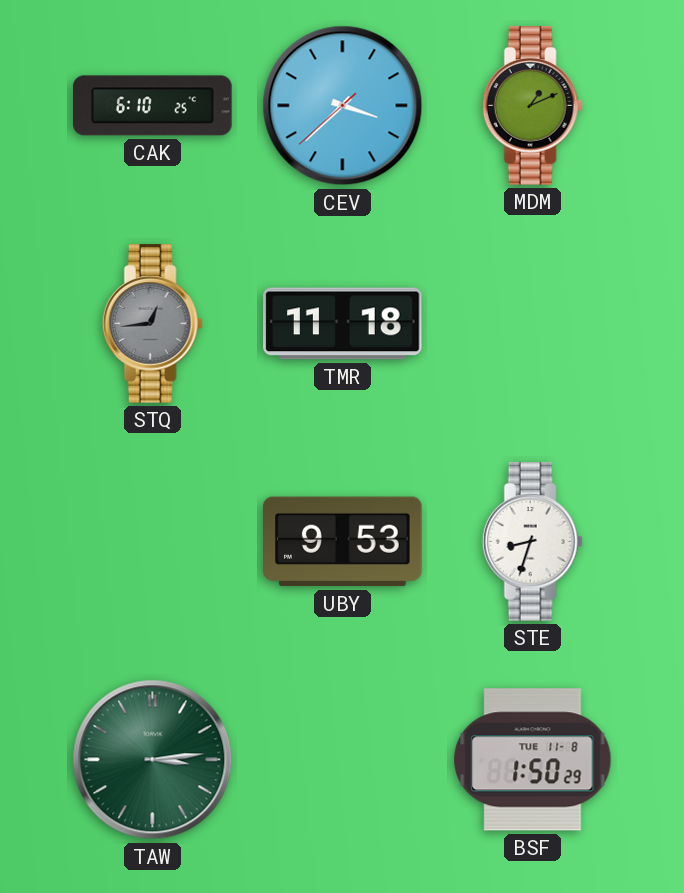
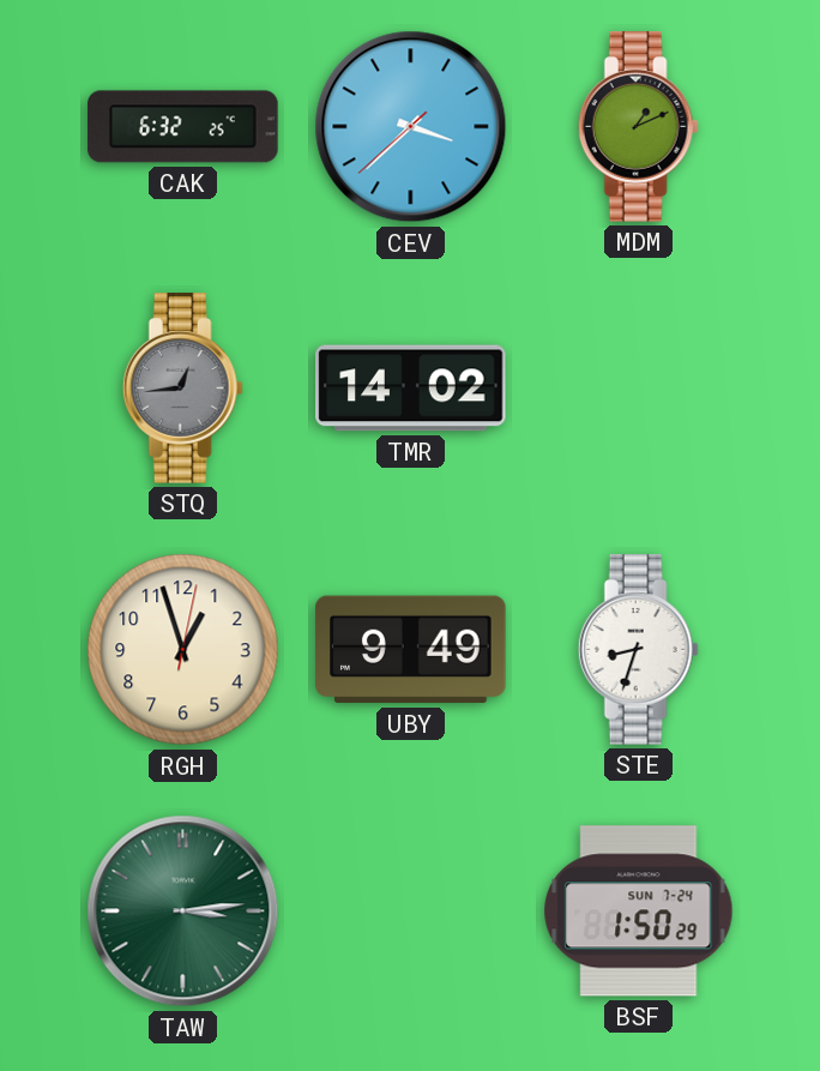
CAK: 6:10 -> 6:32 (183, 127)
TMR: 11:18 -> 14:02 (411, 389)
RGH: none -> 12:57 (183, 650)
UBY: 9:53 -> 9:49 (411, 650)
BSF date: TUE 11-8 -> SUN 7-24 (639, 911)
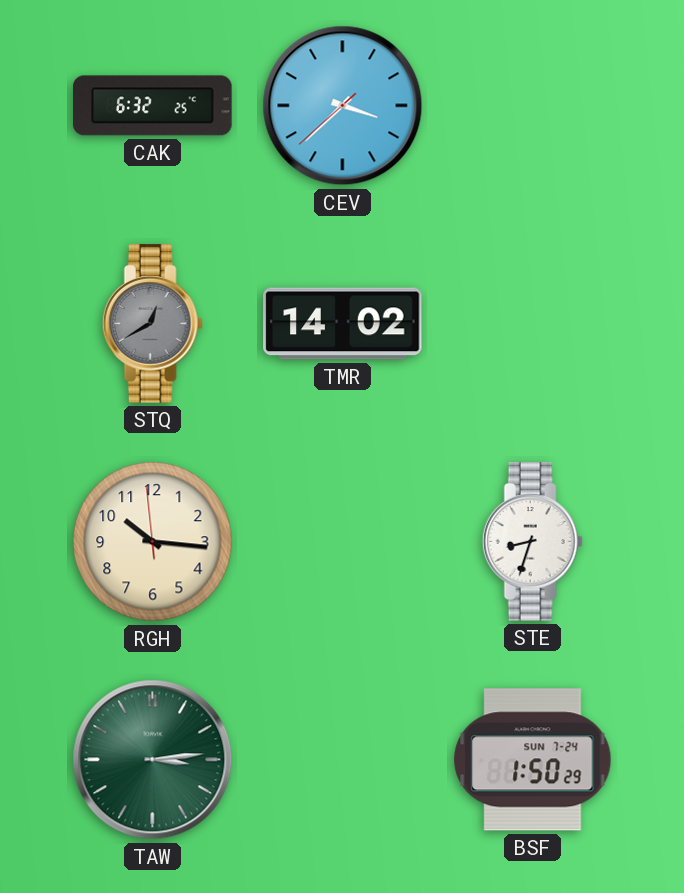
MDM: 1:11 -> none (638, 127)
STQ: 12:44 -> 12:40 (152, 324)
RGH: 12:57 -> 10:15 (153, 542)
UBY: 9:49 -> none (411, 650)
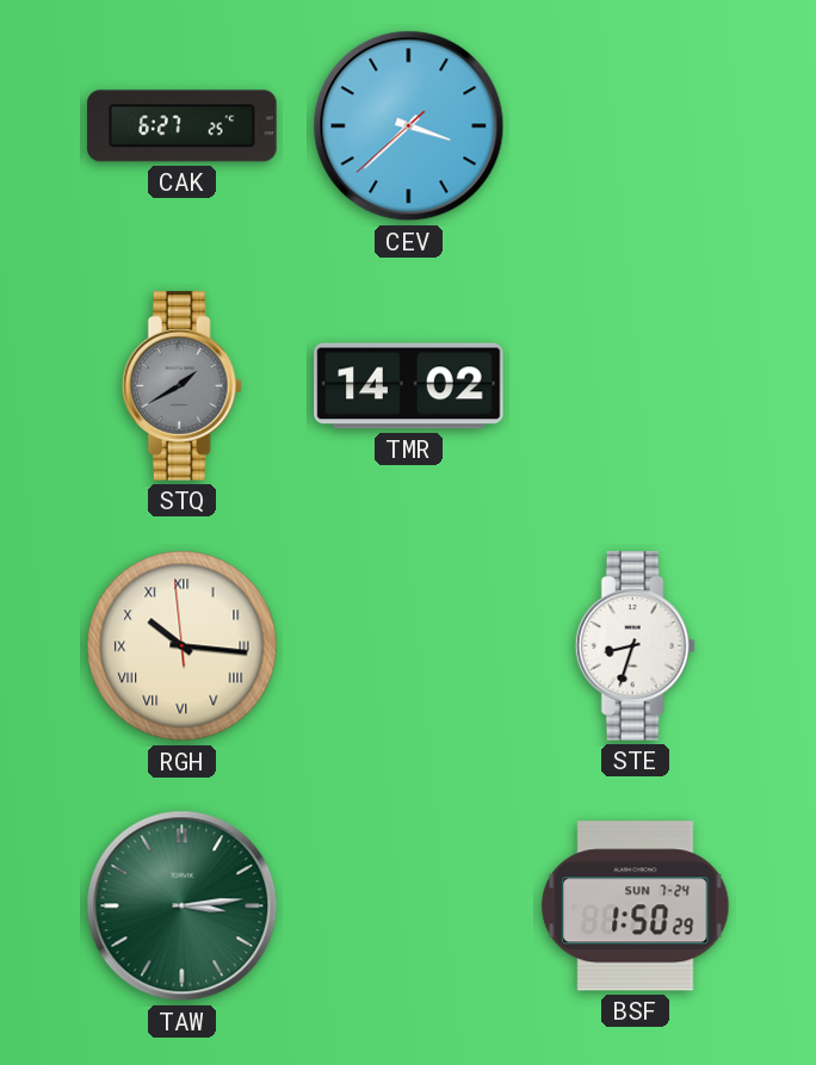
CAK: 6:32 -> 6:27 (183, 126)
STQ: 12:40 -> 1:40 (181, 386)
RGH numerals: Arabic -> Roman (183, 646)
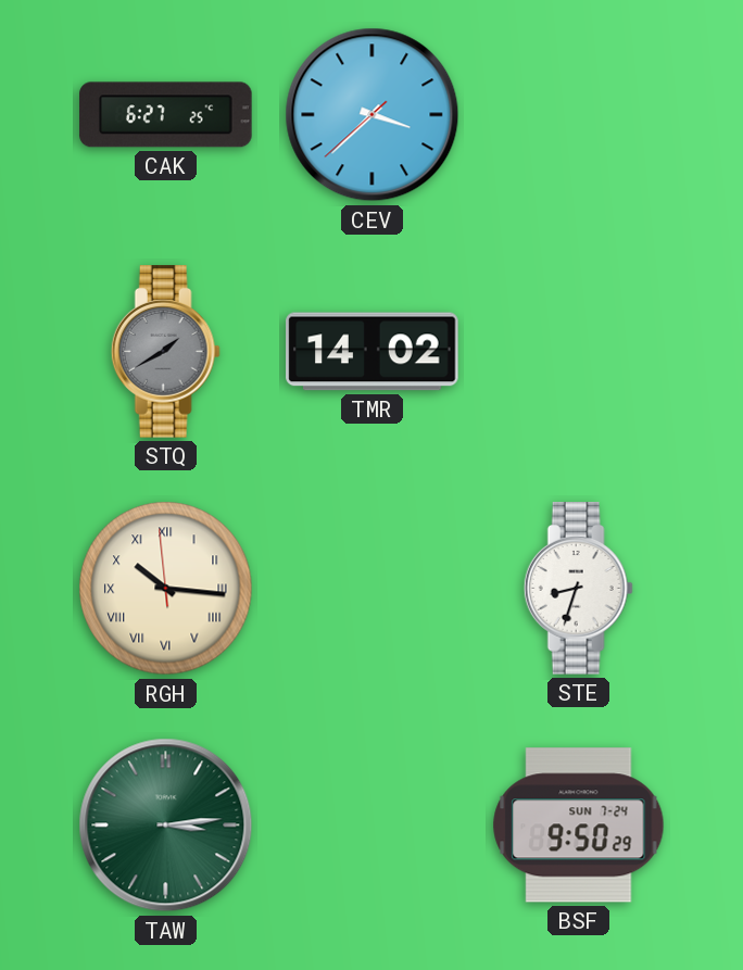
BSF: 1:50 -> 9:50 (579, 826)
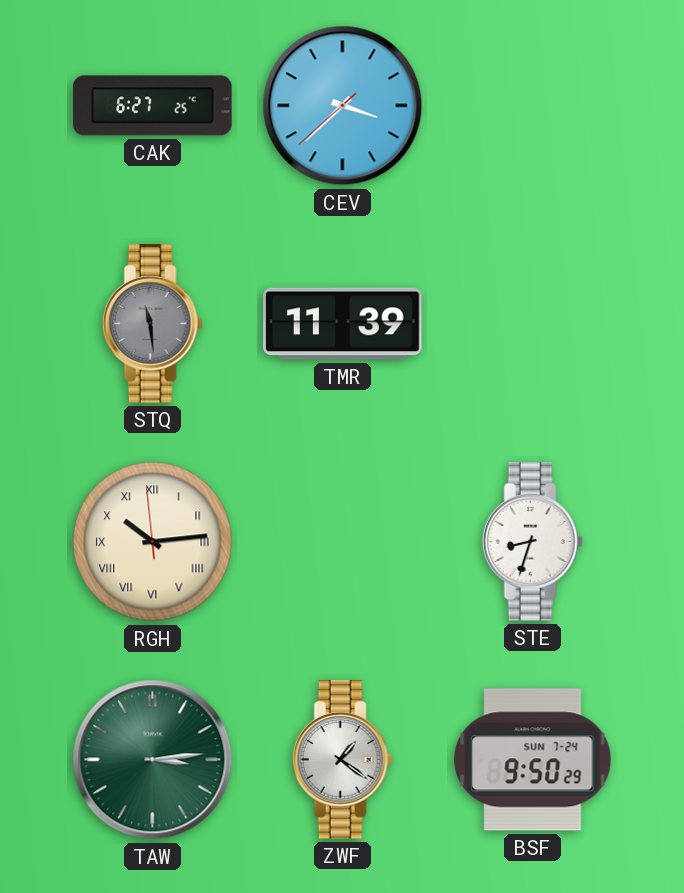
STQ: 1:40 -> 11:29 (152, 324)
TMR: 14:02 -> 11:39 (343, 324)
RGH: 10:15 -> 10:13 (153, 542)
ZWF: none -> 1:21 (342, 760)
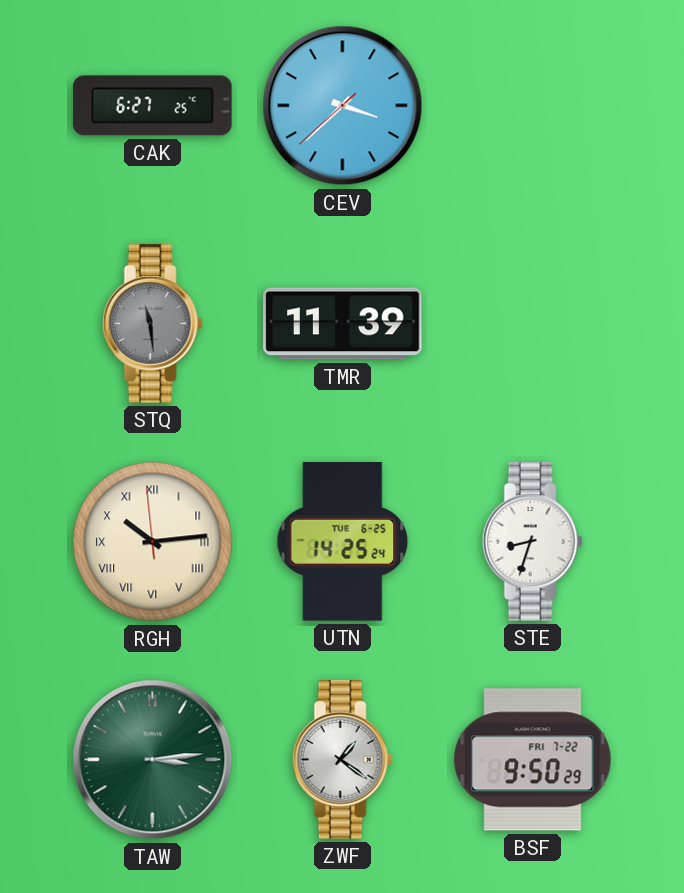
UTN: none -> 14:25 (343, 542)
BSF date: SUN 7-24 -> FRI 7-22 (533, 760)
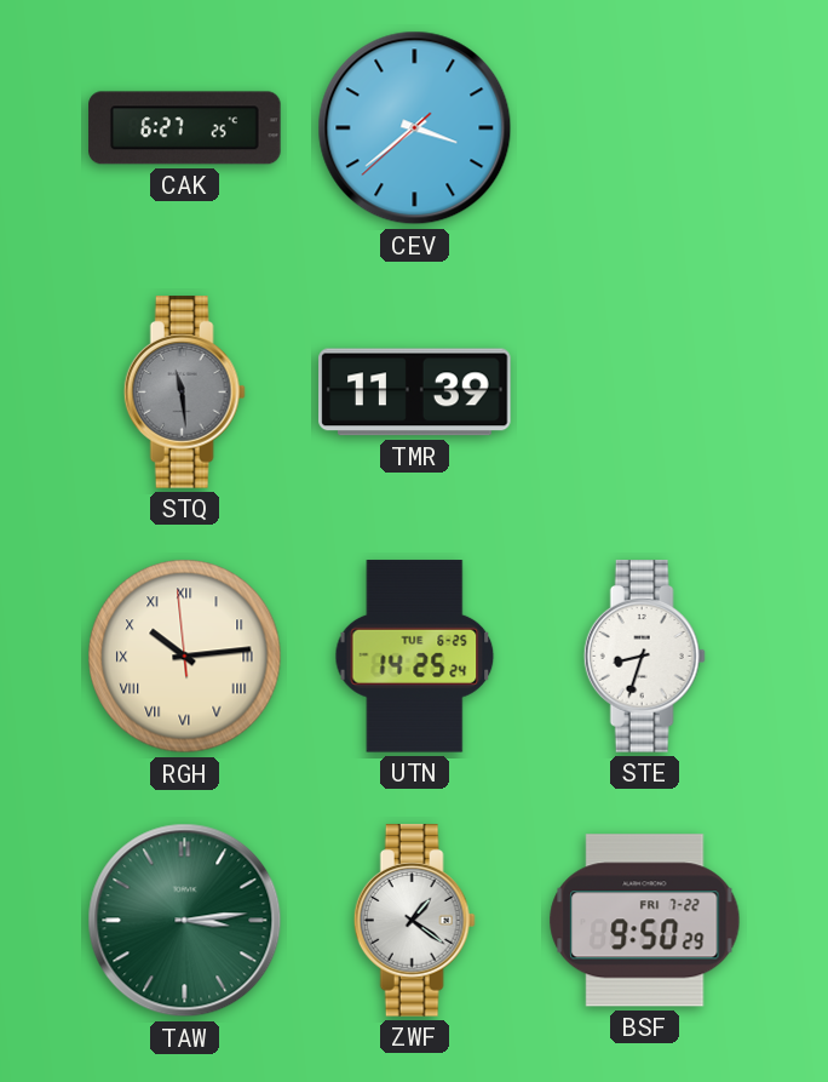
CEV: 3:37 -> 3:38 (415, 128)
